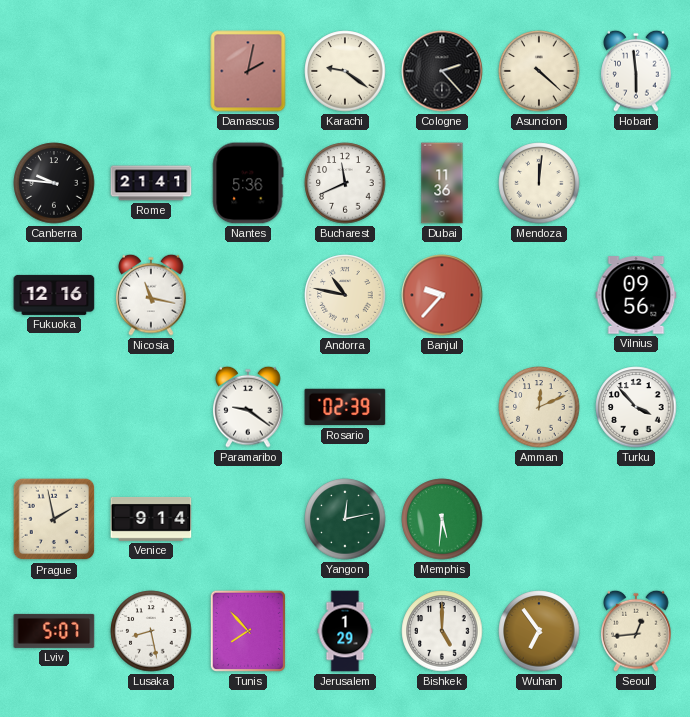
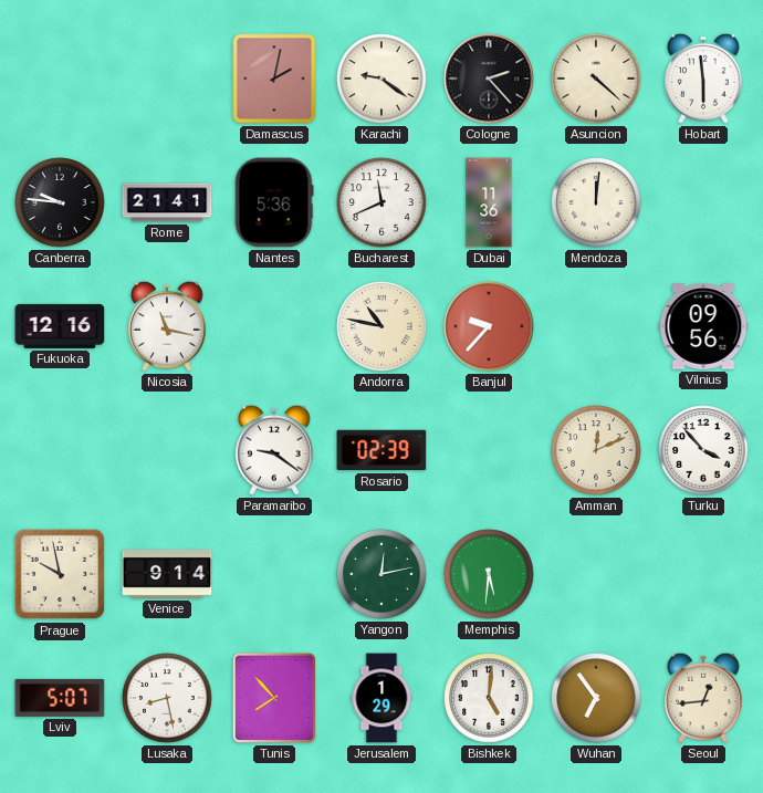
Prague: 1:58 -> 9:58 (60, 574)
Bishkek: 5:00 -> 5:01 (489, 698)
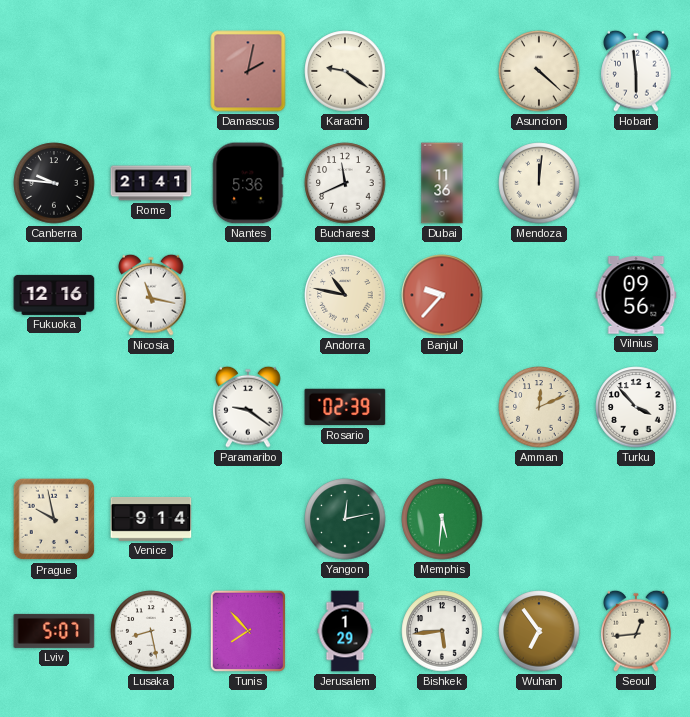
Cologne: 2:23 -> none (489, 79)
Bishkek: 5:01 -> 5:44 (442, 631)
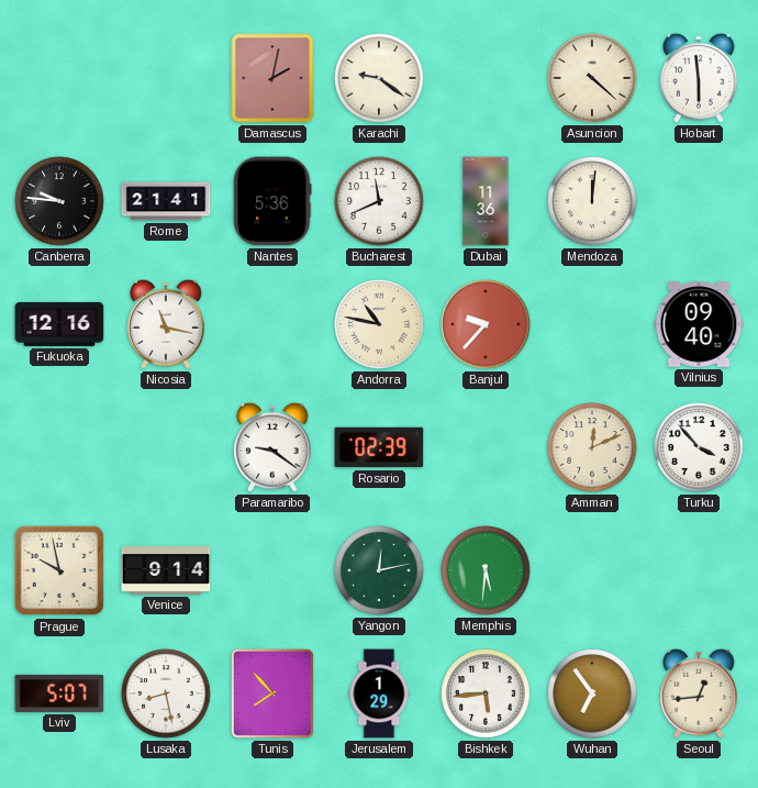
Vilnius: 09:56 -> 09:40 (699, 324)
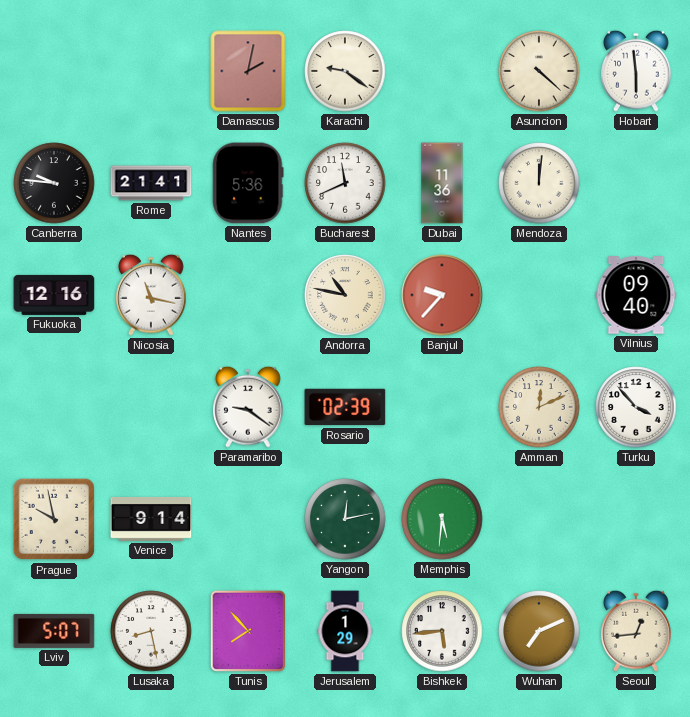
Wuhan: 6:54 -> 7:11 (539, 631)
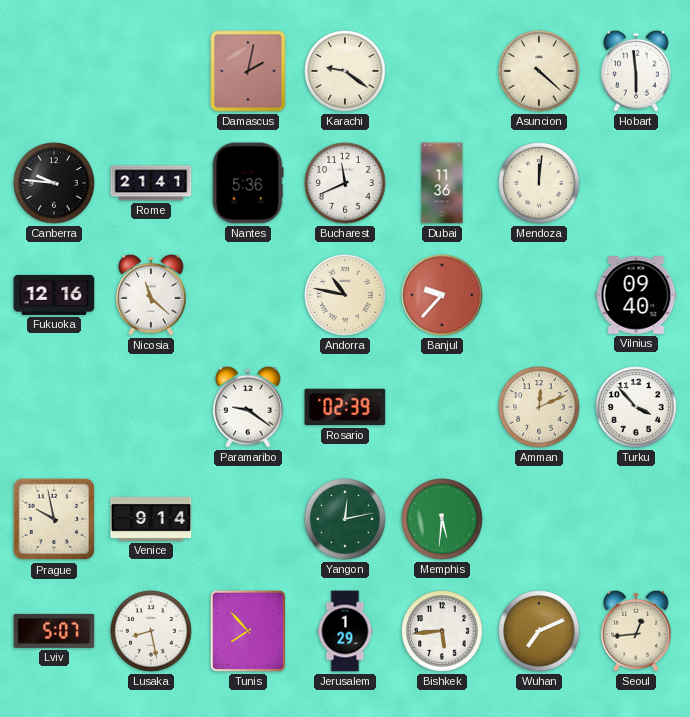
Nicosia: 11:17 -> 11:22 (151, 295)
